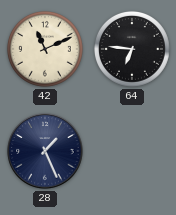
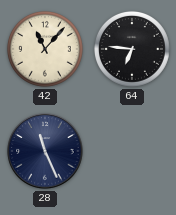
42: 11:11 -> 11:07 (45, 49)
28: 1:26 -> 11:26 (45, 151)
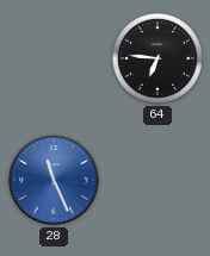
42: 11:07 -> none (45, 49)
28 dial: navy -> blue (54, 180)
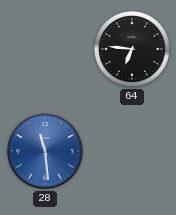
28: 11:26 -> 11:29 (45, 151)
